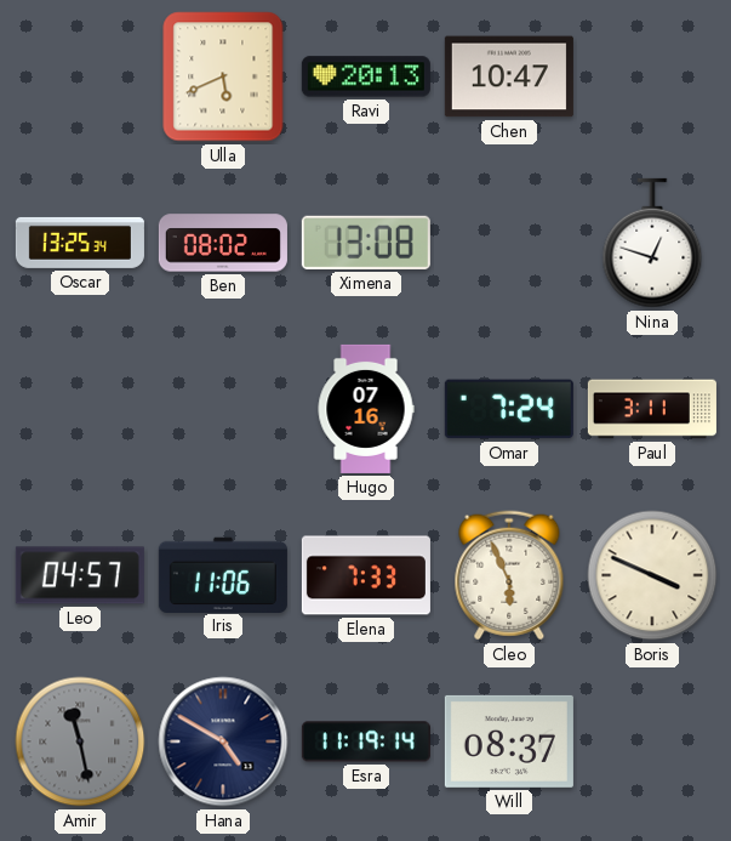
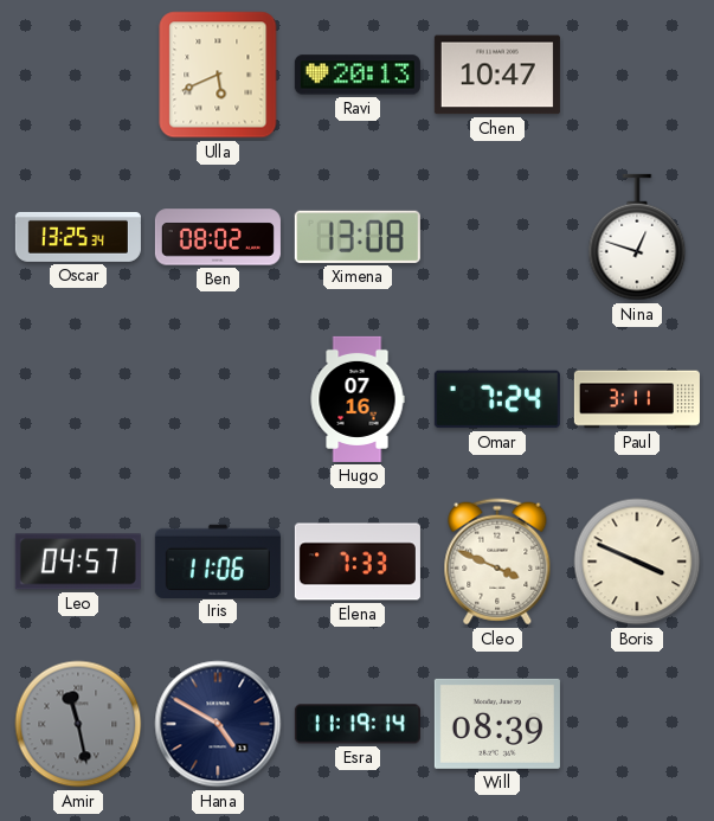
Cleo: 5:56 -> 3:49 (497, 562)
Will: 08:37 -> 08:39 (497, 724)
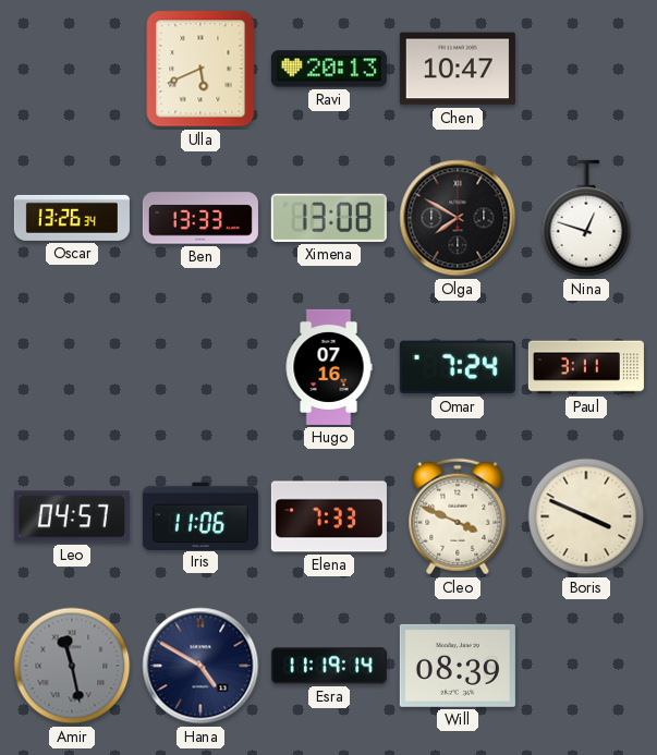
Oscar: 13:25 -> 13:26 (72, 218)
Ben: 08:02 -> 13:33 (200, 218)
Olga: none -> 7:50 (458, 218)
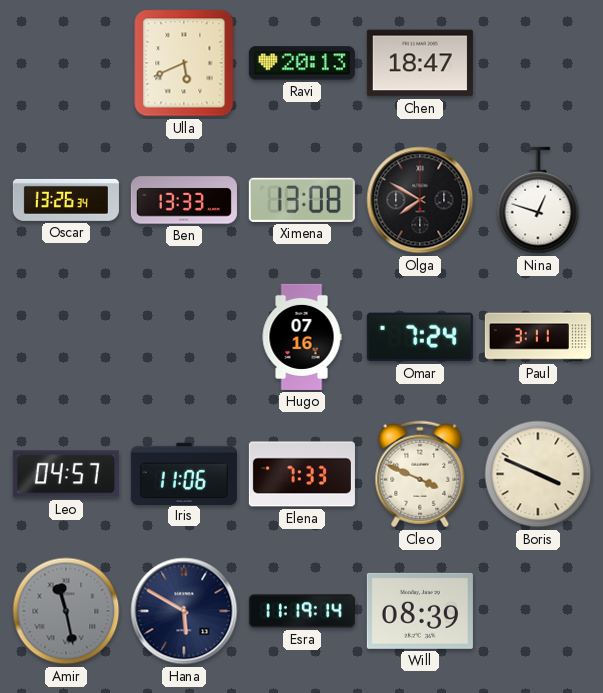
Chen: 10:47 -> 18:47 (420, 63)
Hana: 4:50 -> 5:50 (184, 611)
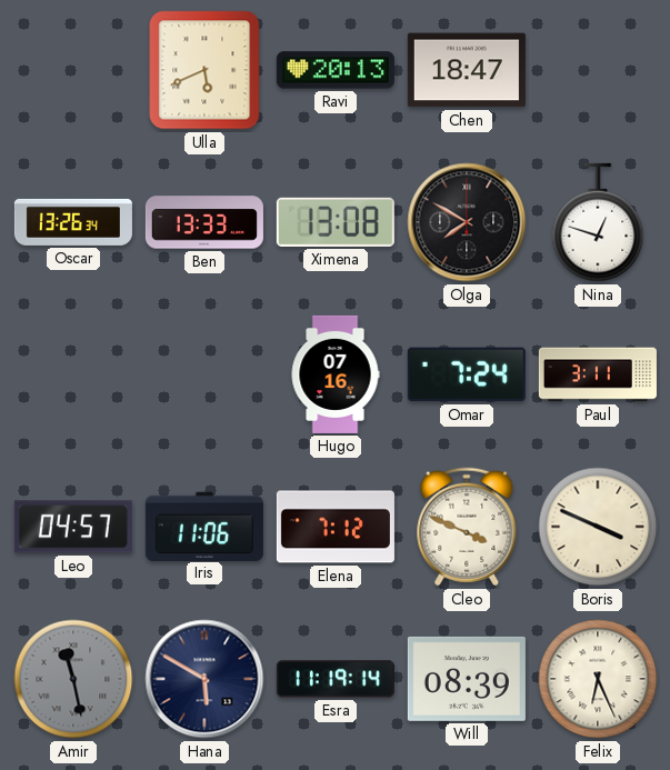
Elena: 7:33 -> 7:12 (336, 527)
Felix: none -> 6:26 (598, 679)
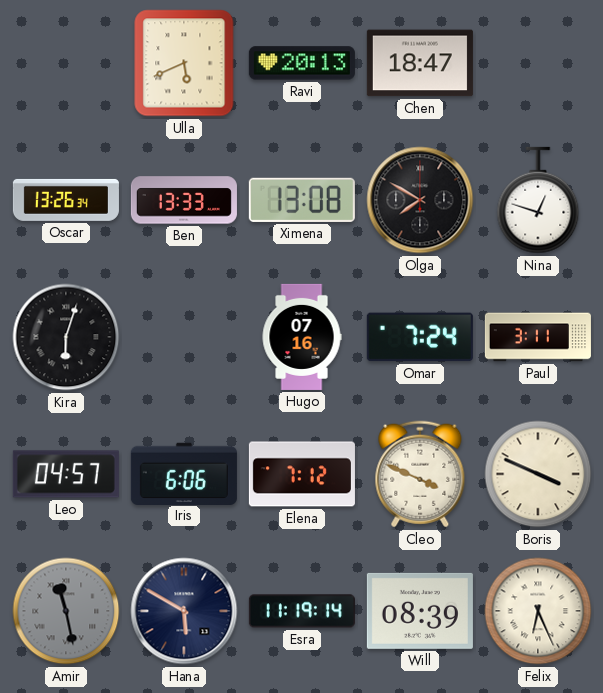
Kira: none -> 6:03 (66, 337)
Iris: 11:06 -> 6:06 (184, 473)
